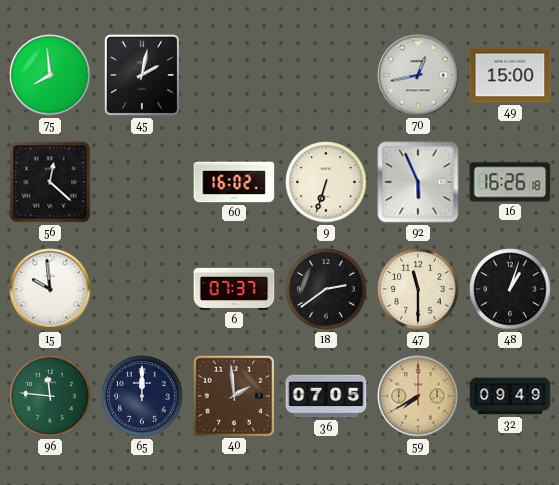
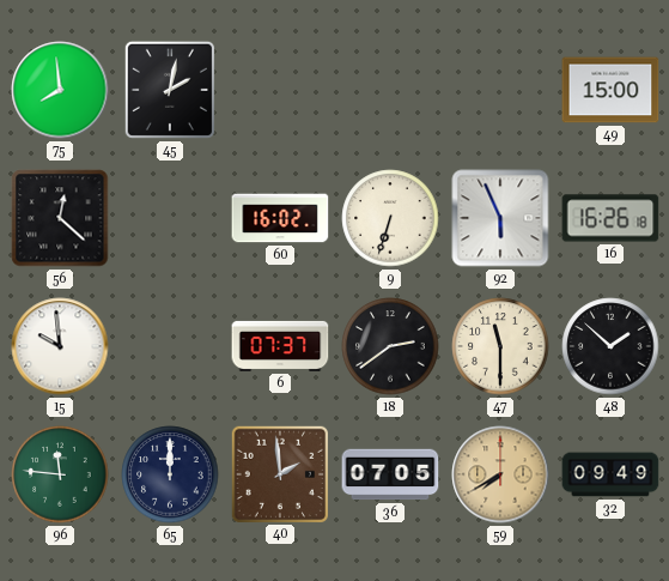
70: 12:43 -> none (418, 75)
48: 1:03 -> 1:52 (610, 346)
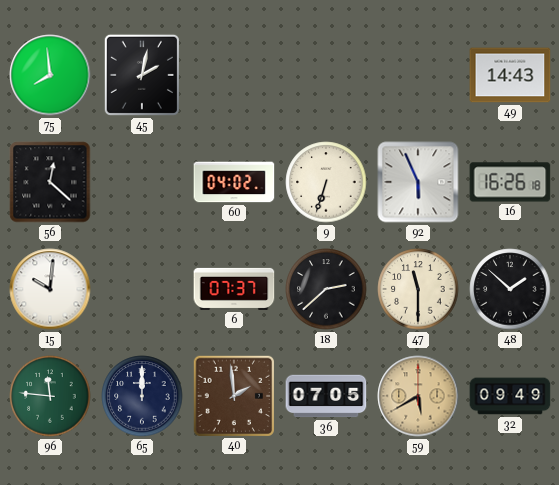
49: 15:00 -> 14:43 (510, 75)
60: 16:02 -> 04:02 (234, 182)
15: 9:59 -> 10:01 (50, 289)
18: 2:39 -> 2:38 (326, 289)
59: 7:40 -> 5:40 (418, 396)
